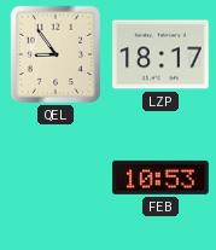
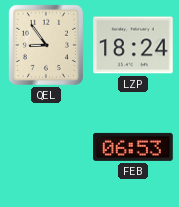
LZP: 18:17 -> 18:24 (133, 45)
FEB: 10:53 -> 06:53 (134, 147)
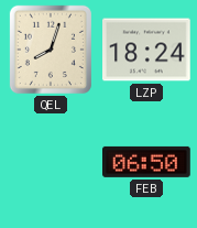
QEL: 8:54 -> 8:03 (51, 50)
FEB: 06:53 -> 06:50 (147, 162)
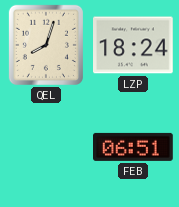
FEB: 06:50 -> 06:51 (134, 147)
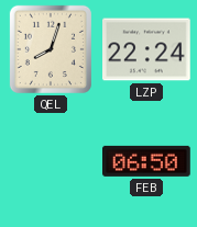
LZP: 18:24 -> 22:24 (146, 49)
FEB: 06:51 -> 06:50 (147, 161)
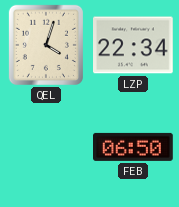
QEL: 8:03 -> 4:03 (46, 45)
LZP: 22:24 -> 22:34 (133, 45)
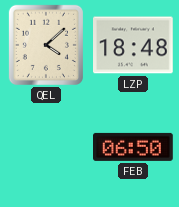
QEL: 4:03 -> 4:08 (46, 45)
LZP: 22:34 -> 18:48 (133, 45)
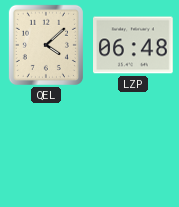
LZP: 18:48 -> 06:48 (133, 45)
FEB: 06:50 -> none (134, 147)
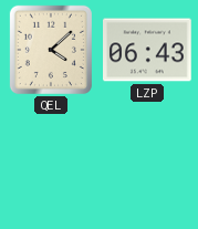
LZP: 06:48 -> 06:43 (147, 50)
